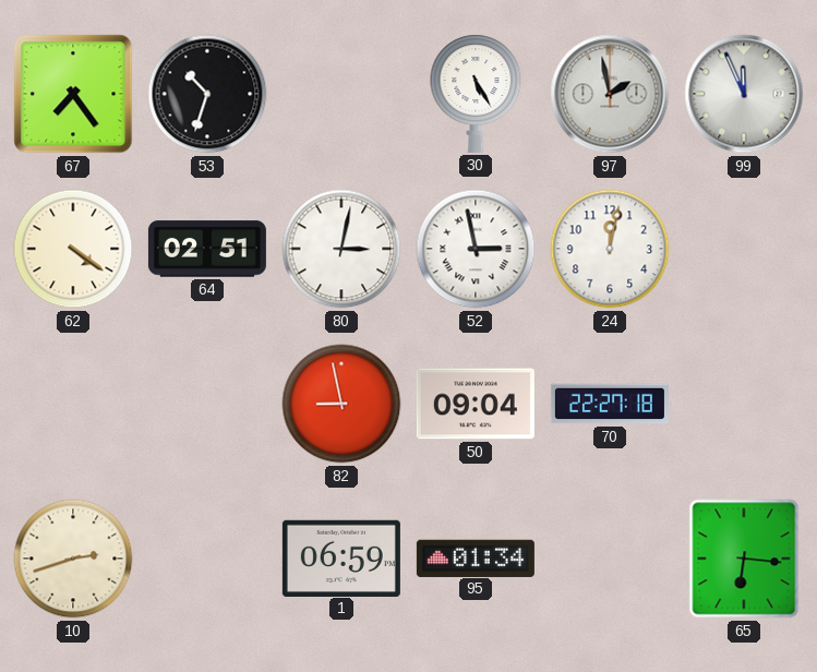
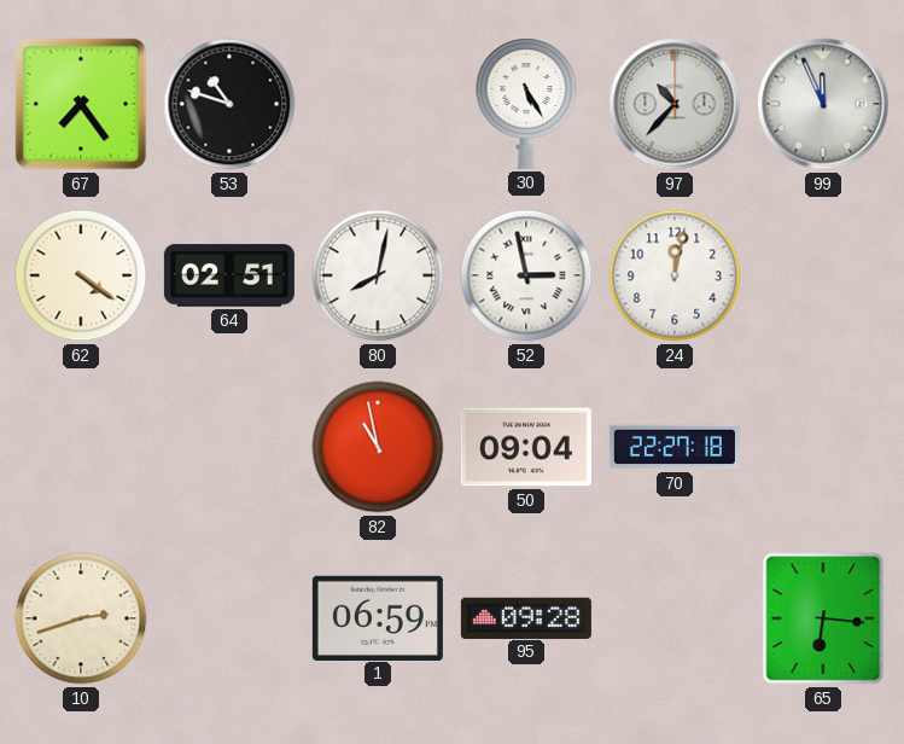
53: 10:33 -> 10:48 (229, 104)
97: 1:58 -> 10:37 (675, 104)
80: 3:02 -> 8:02 (378, 275)
82: 8:58 -> 10:58 (378, 447)
95: 01:34 -> 09:28 (526, 617)
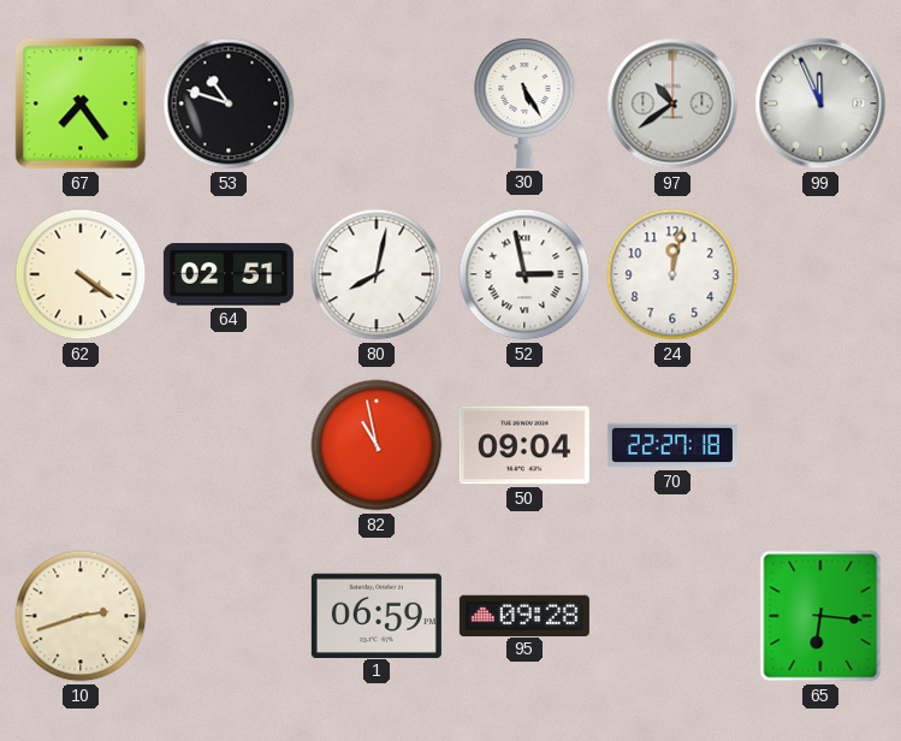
97: 10:37 -> 10:39 (672, 103)
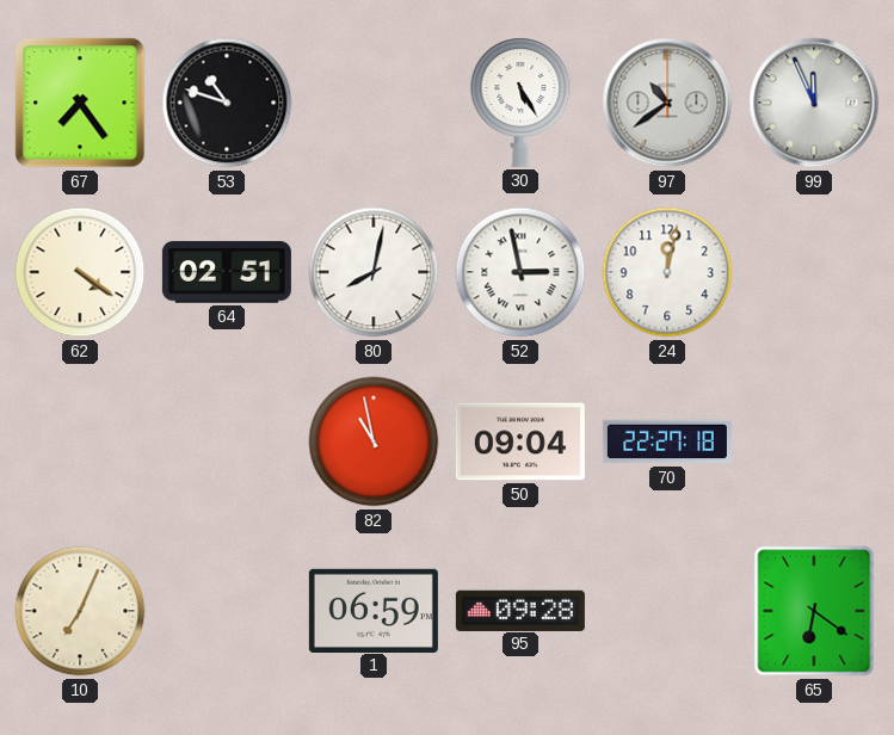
10: 2:42 -> 7:04 (80, 611)
65: 6:16 -> 6:21 (814, 611)
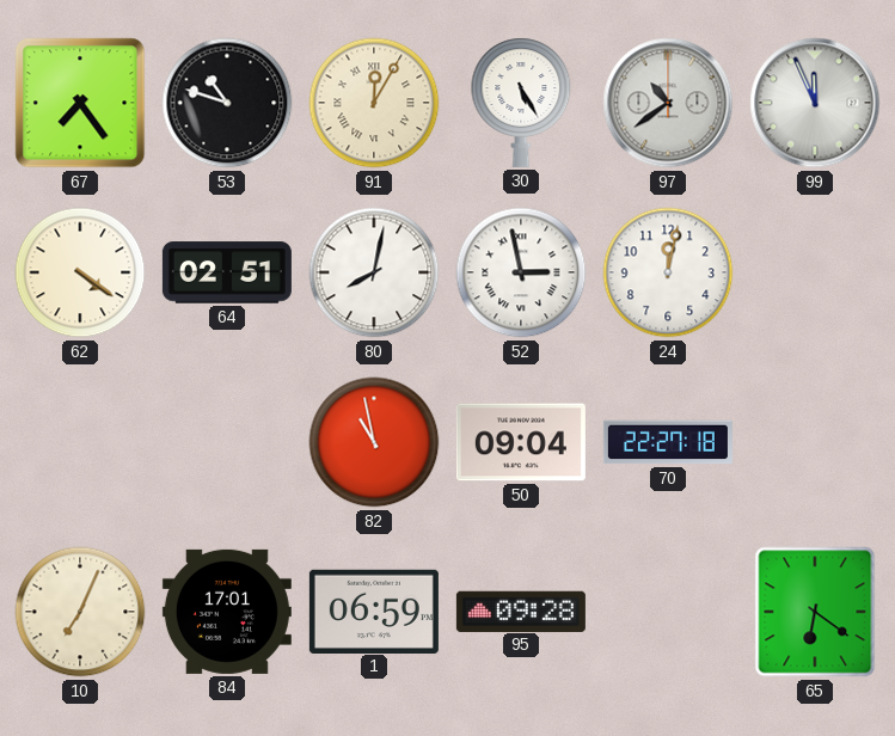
91: none -> 12:05 (374, 103)
84: none -> 17:01 (227, 612)
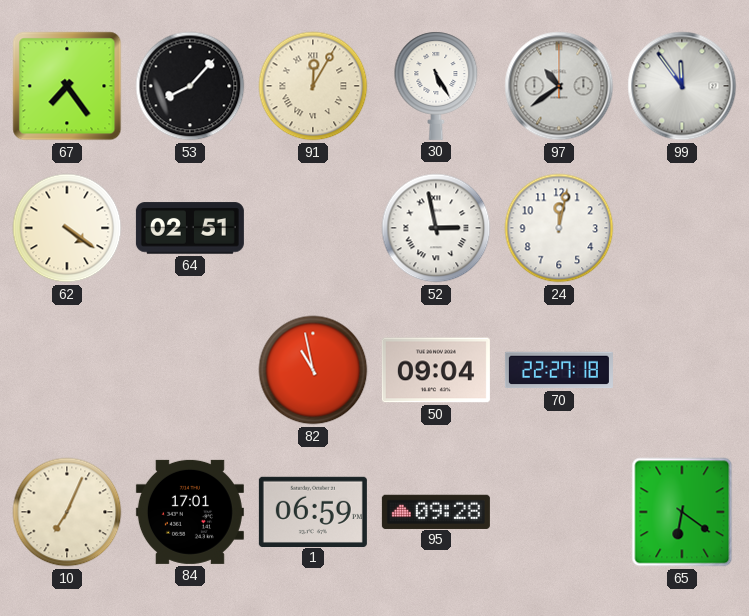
53: 10:48 -> 8:07 (190, 86)
99: 11:56 -> 11:54 (682, 86)
80: 8:02 -> none (374, 272)
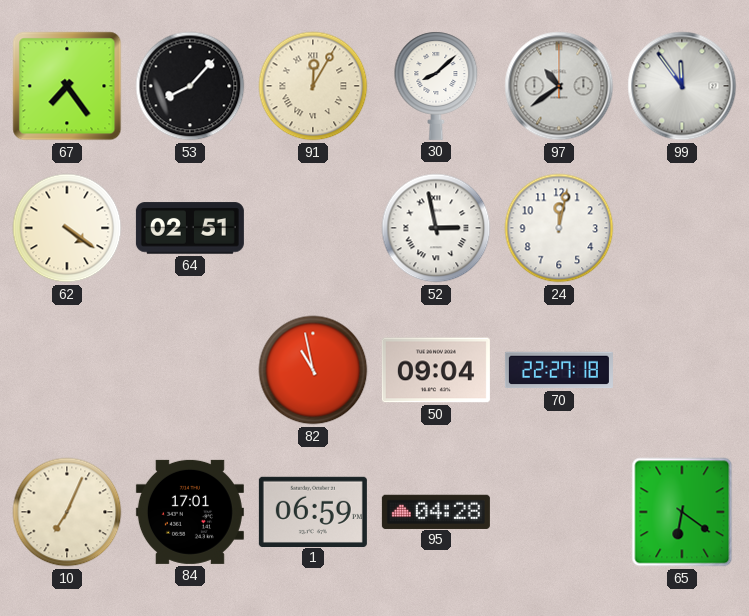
30: 5:25 -> 8:08 (436, 86)
95: 09:28 -> 04:28 (436, 511)
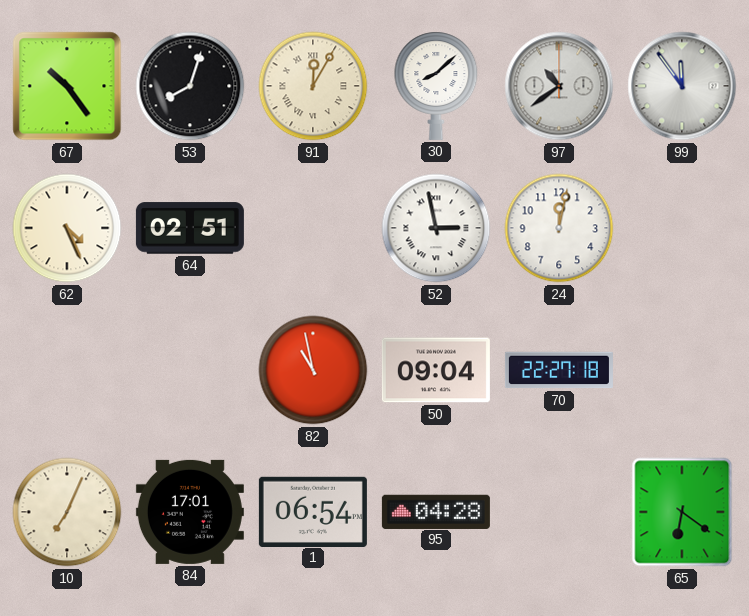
67: 7:24 -> 10:24 (67, 86)
53: 8:07 -> 8:03 (190, 86)
62: 4:21 -> 4:26 (67, 228)
1: 06:59 -> 06:54 (313, 511)
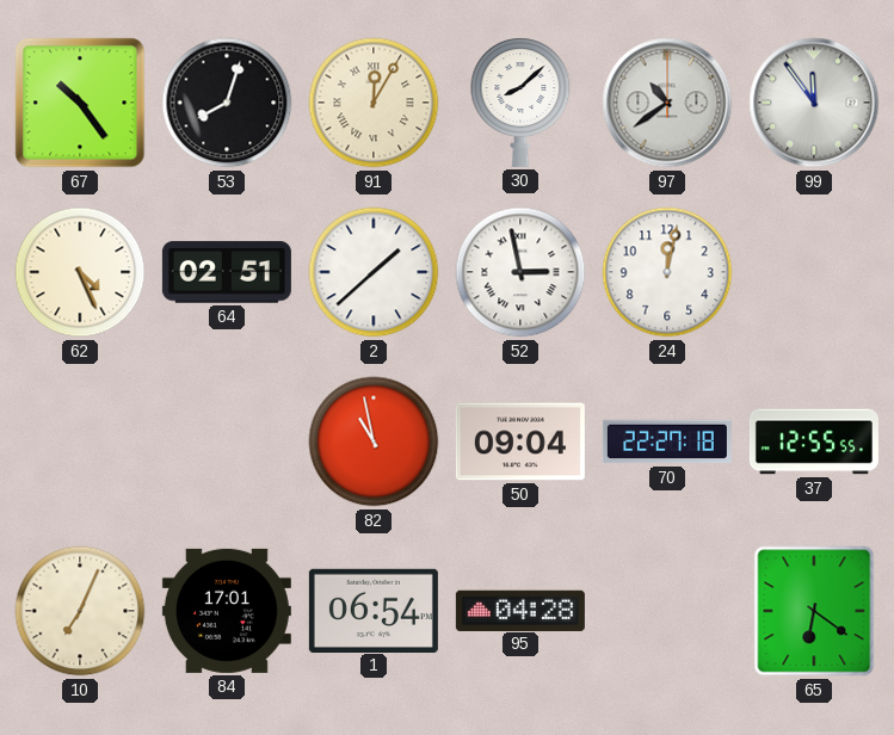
2: none -> 1:38 (374, 272)
37: none -> 12:55 (814, 441)
